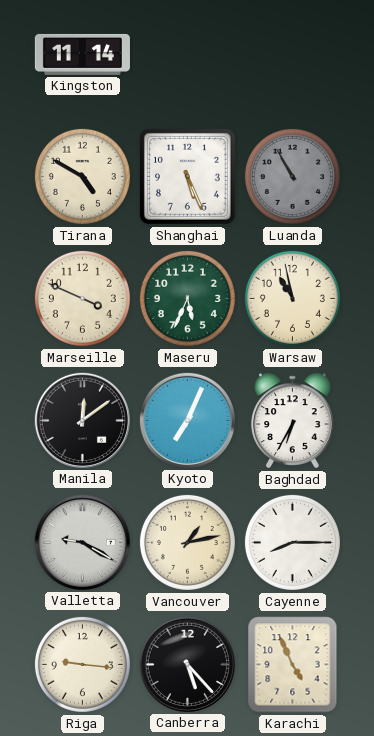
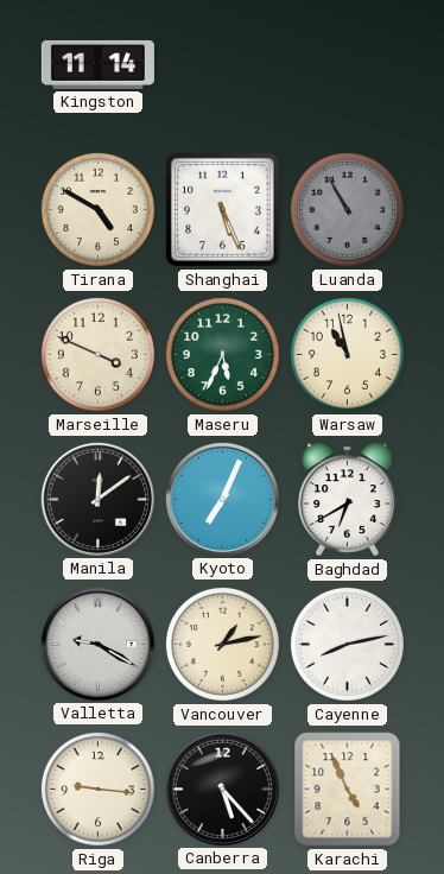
Baghdad: 6:35 -> 6:40 (348, 500)
Cayenne: 8:15 -> 8:13 (347, 644)
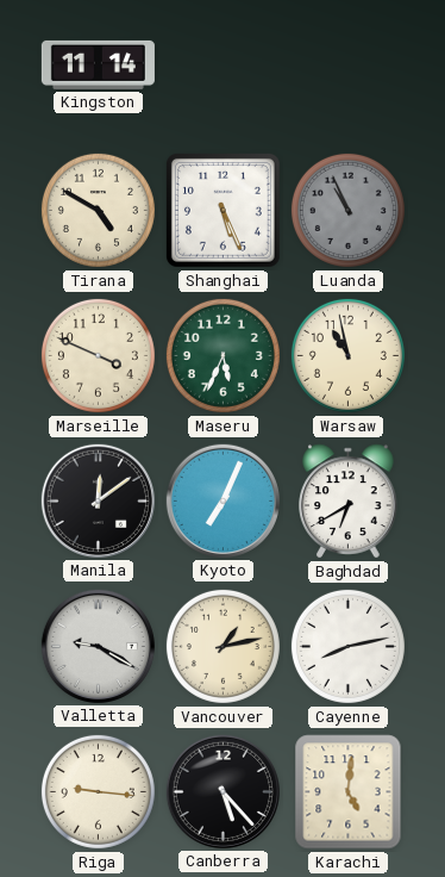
Luanda: 10:55 -> 10:56 (347, 210)
Karachi: 4:56 -> 5:01 (349, 792)
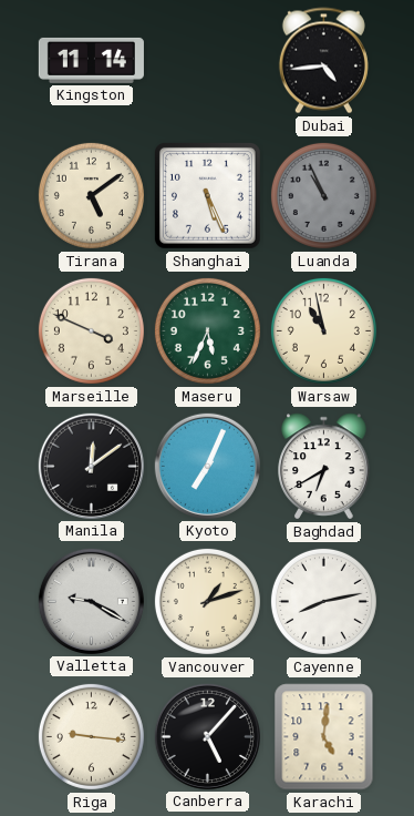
Dubai: none -> 4:44 (323, 61)
Tirana: 4:50 -> 5:09 (91, 195)
Vancouver: 1:13 -> 1:12 (207, 601)
Canberra: 5:23 -> 5:07 (207, 736)
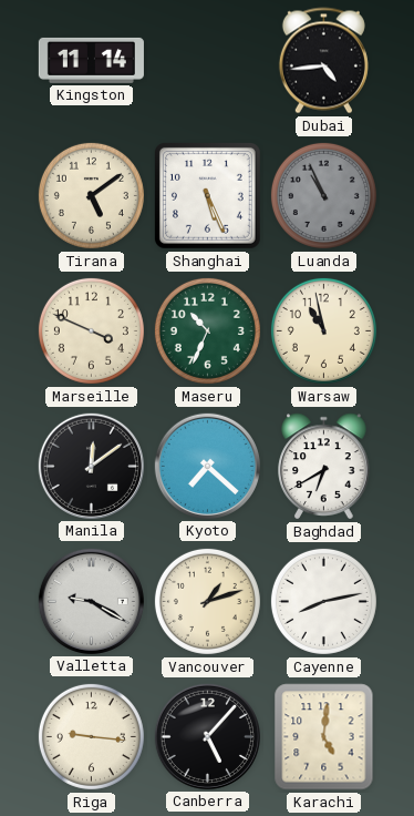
Maseru: 5:34 -> 10:34 (207, 330)
Kyoto: 7:04 -> 7:22 (207, 466)
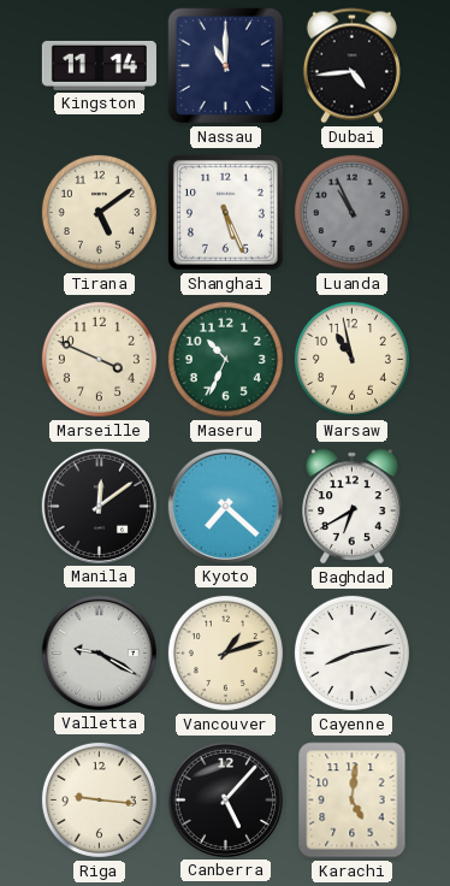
Nassau: none -> 11:00 (226, 66)
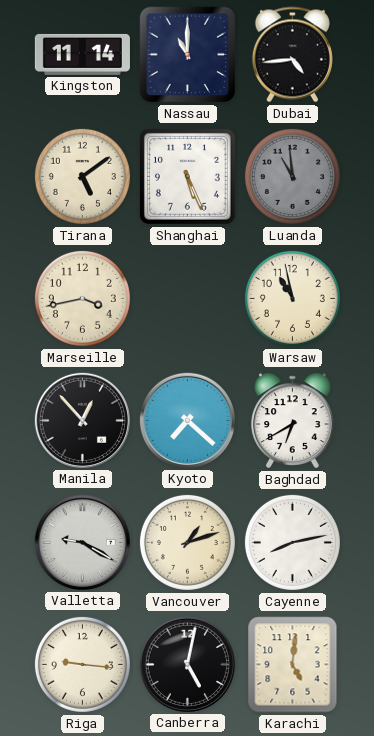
Luanda: 10:56 -> 10:59 (292, 176)
Marseille: 3:49 -> 3:43 (82, 298)
Maseru: 10:34 -> none (225, 359)
Manila: 12:09 -> 12:53 (82, 420)
Canberra: 5:07 -> 5:02 (187, 664)
